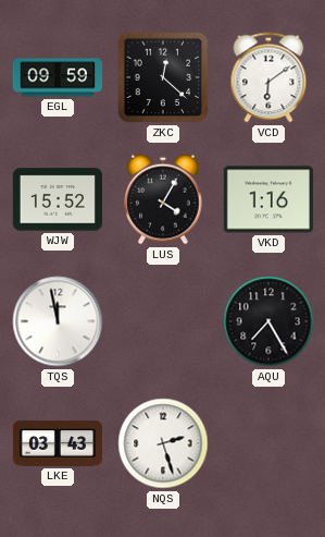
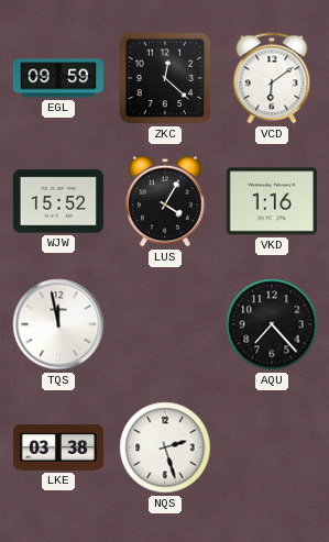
AQU: 7:25 -> 7:23 (272, 324)
LKE: 03:43 -> 03:38 (57, 447)
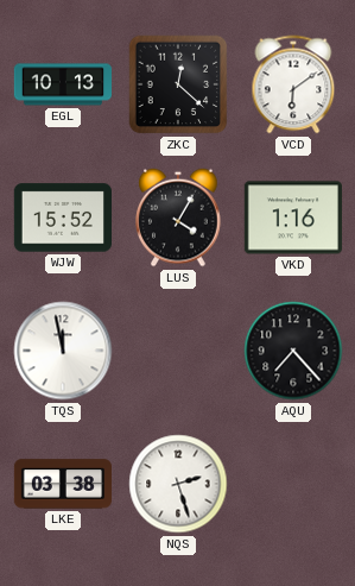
EGL: 09:59 -> 10:13 (63, 84)
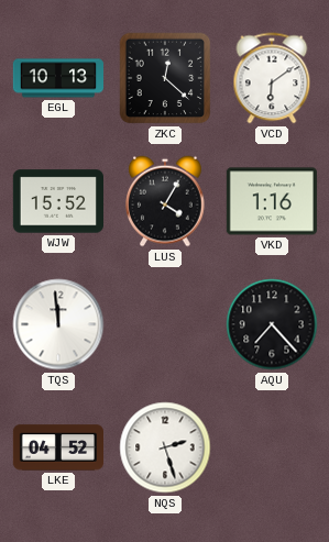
TQS: 11:58 -> 11:59 (58, 324)
LKE: 03:38 -> 04:52 (57, 447)
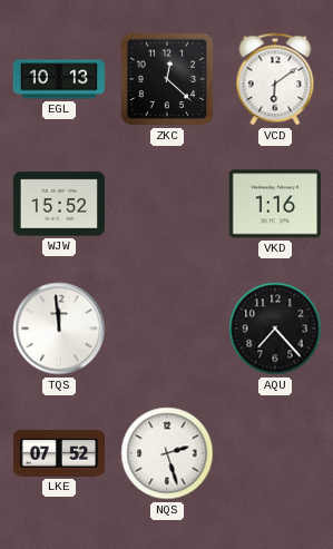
LUS: 4:05 -> none (165, 201)
LKE: 04:52 -> 07:52 (58, 453)
